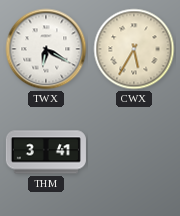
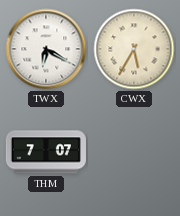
THM: 3:41 -> 7:07 (46, 152)
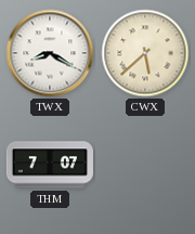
TWX: 6:20 -> 8:20 (50, 53)
CWX: 5:35 -> 5:38 (145, 53)
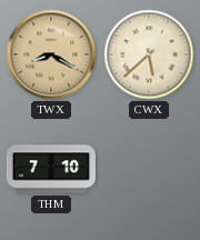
TWX dial: white -> champagne (51, 54)
THM: 7:07 -> 7:10 (51, 169)
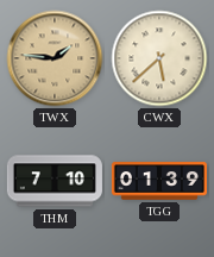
TWX: 8:20 -> 1:46 (55, 58)
TGG: none -> 01:39 (159, 181)
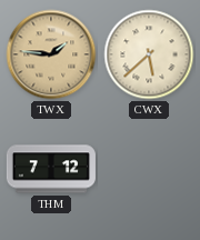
THM: 7:10 -> 7:12 (51, 169)
TGG: 01:39 -> none (159, 181)
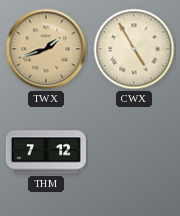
TWX: 1:46 -> 1:42 (46, 49)
CWX: 5:38 -> 4:55 (134, 49)
